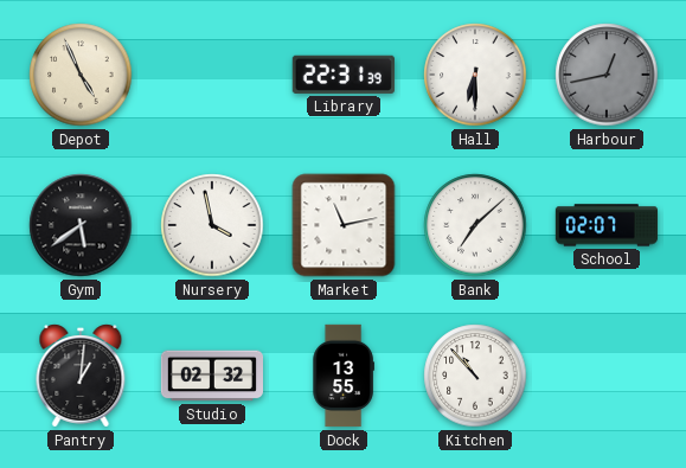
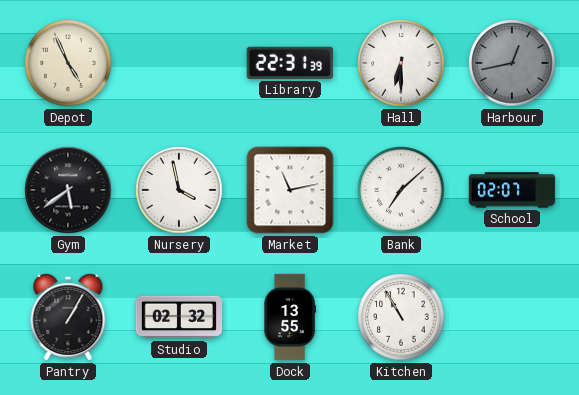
Pantry: 1:01 -> 1:05 (68, 317)
Kitchen: 10:53 -> 10:55 (401, 317)
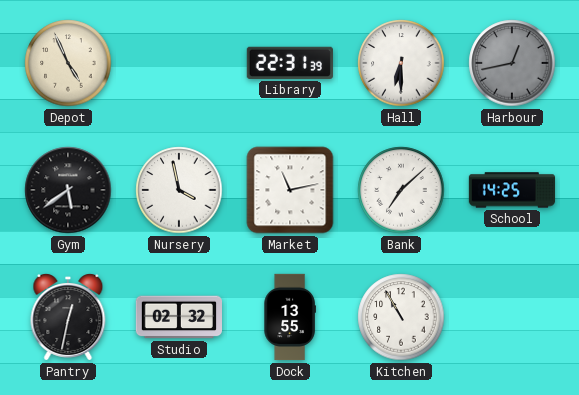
School: 02:07 -> 14:25 (512, 190)
Pantry: 1:05 -> 12:32 (68, 317)
